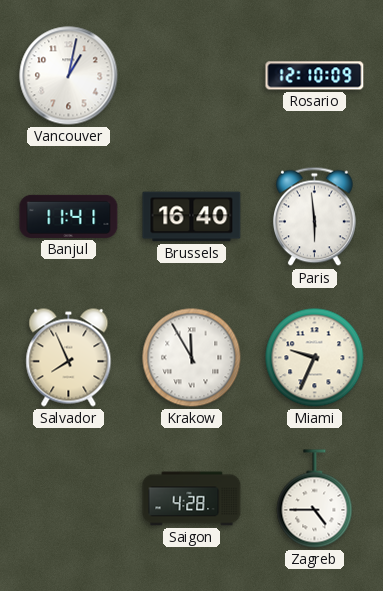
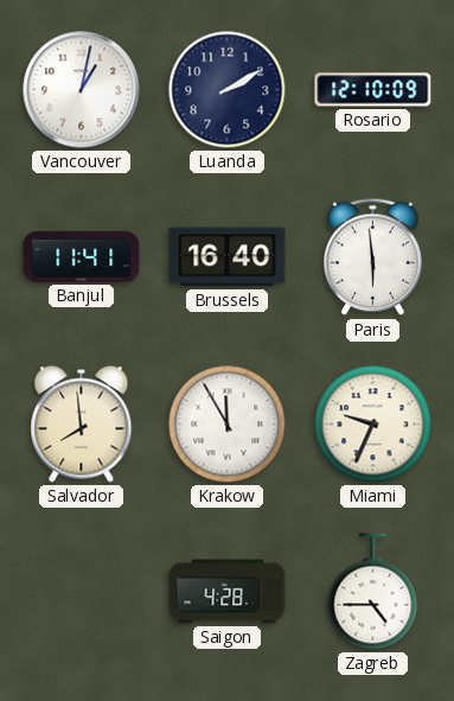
Luanda: none -> 2:10 (228, 90)
Salvador: 7:56 -> 7:59 (82, 425)
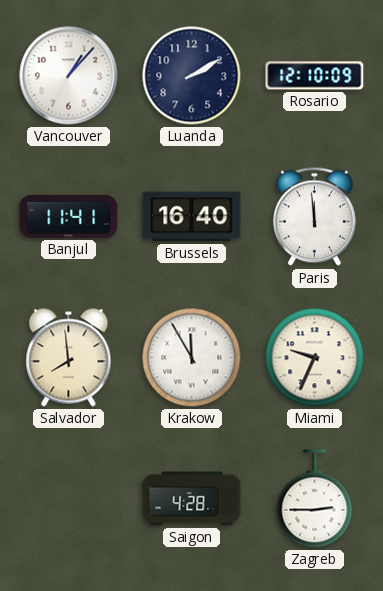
Vancouver: 1:02 -> 1:07 (69, 76)
Paris: 5:59 -> 11:59 (315, 217)
Zagreb: 4:45 -> 2:45 (315, 499)
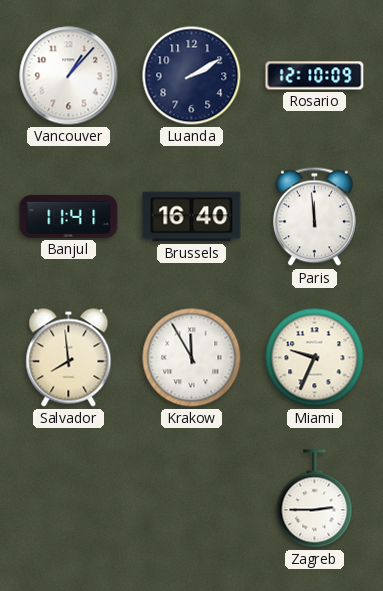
Saigon: 4:28 -> none (192, 499)
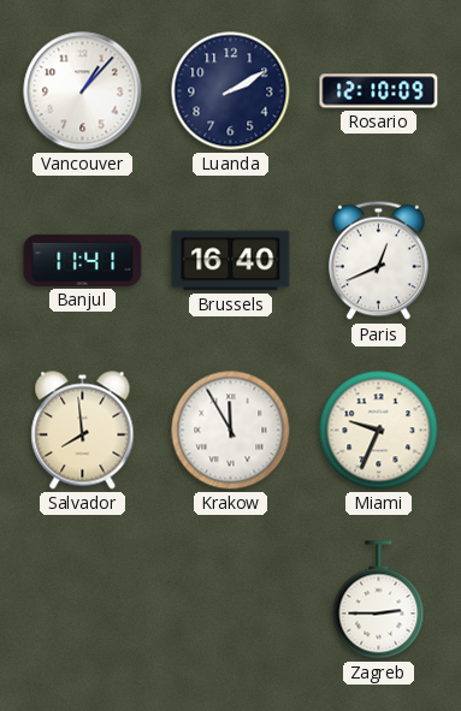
Paris: 11:59 -> 12:41 (379, 261)
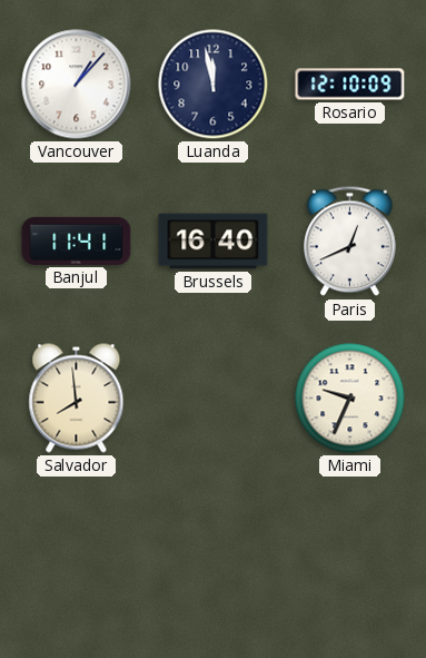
Luanda: 2:10 -> 11:58 (214, 85)
Krakow: 11:55 -> none (231, 431)
Zagreb: 2:45 -> none (379, 600)
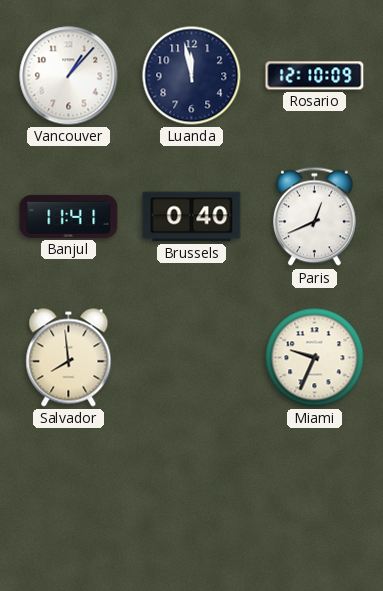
Brussels: 16:40 -> 0:40 (192, 217)
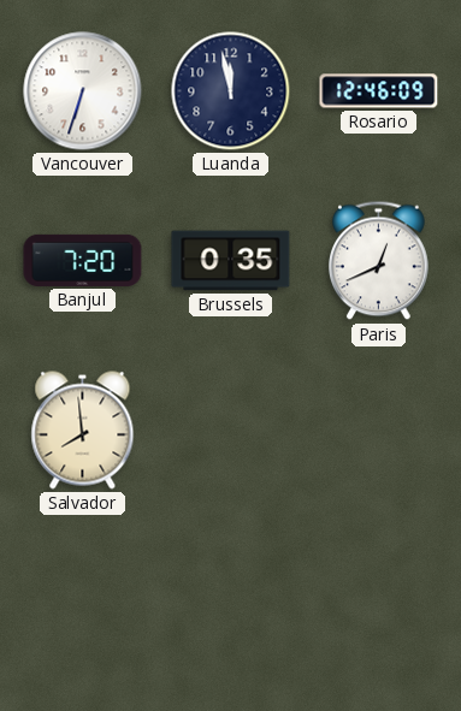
Vancouver: 1:07 -> 6:33 (83, 91)
Rosario: 12:10 -> 12:46 (379, 91)
Banjul: 11:41 -> 7:20 (83, 260)
Brussels: 0:40 -> 0:35 (231, 261)
Miami: 9:34 -> none (315, 358)
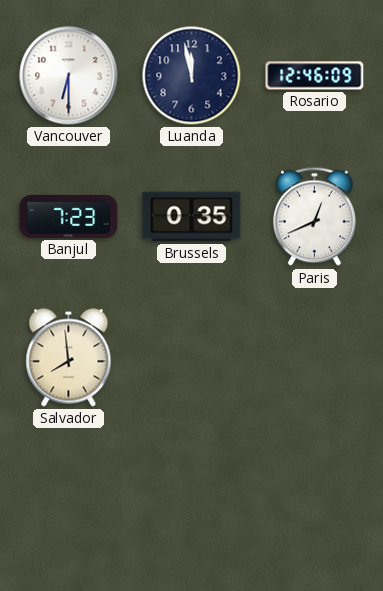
Vancouver: 6:33 -> 6:30 (69, 76)
Banjul: 7:20 -> 7:23 (69, 216)
